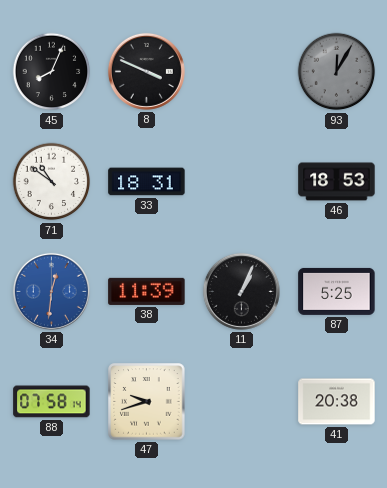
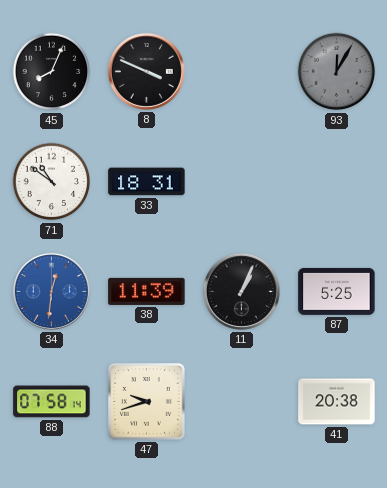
46: 18:53 -> none (337, 182)
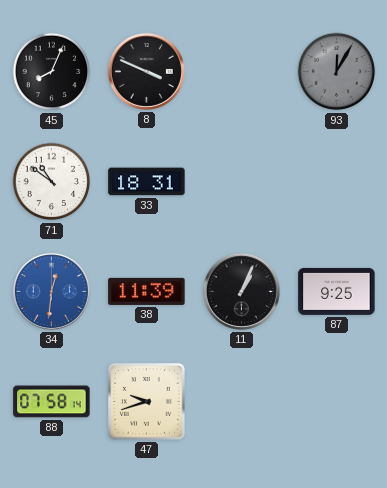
87: 5:25 -> 9:25 (337, 291)
41: 20:38 -> none (337, 402)
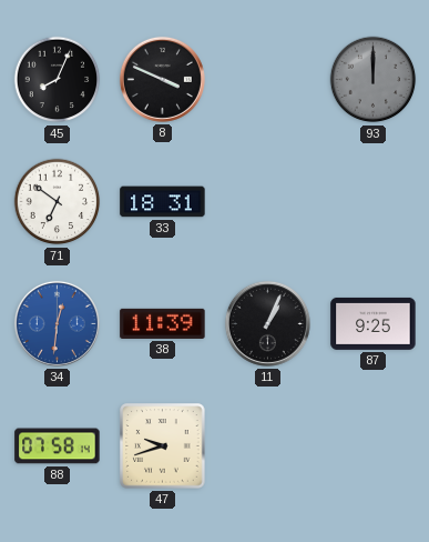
93: 12:05 -> 12:00 (374, 80)
71: 10:51 -> 6:51 (58, 202)
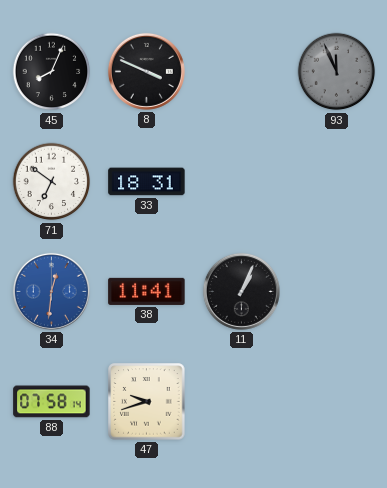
93: 12:00 -> 11:56 (337, 72)
38: 11:39 -> 11:41 (147, 291)
87: 9:25 -> none (374, 323)
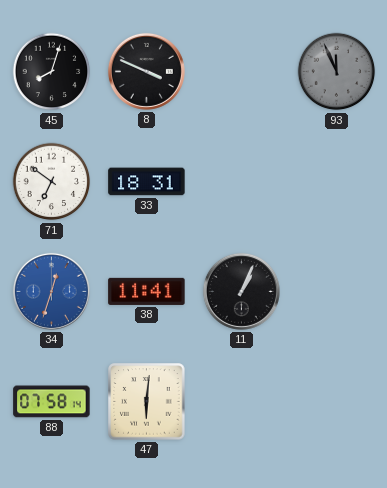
45: 8:04 -> 8:03 (52, 72)
34: 12:31 -> 12:33 (51, 291)
47: 9:42 -> 6:01 (147, 402)
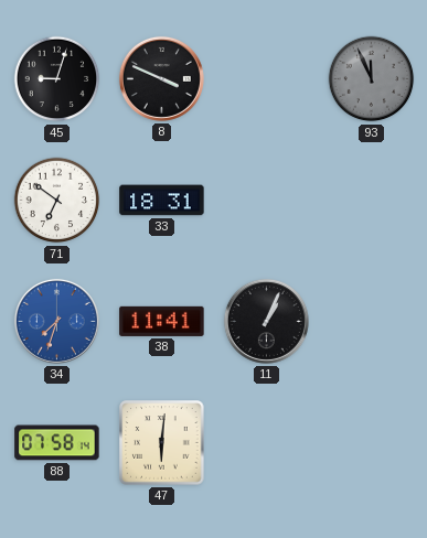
45: 8:03 -> 9:03 (57, 79)
34: 12:33 -> 7:33 (56, 321)
